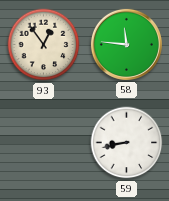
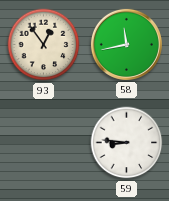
58: 11:46 -> 11:43 (126, 44)
59: 8:43 -> 8:46 (127, 143)
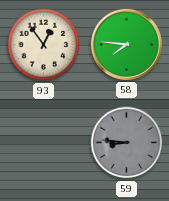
58: 11:43 -> 7:46 (126, 44)
59 dial: white -> grey (127, 143)
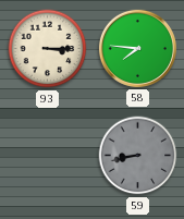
93: 12:54 -> 3:15 (48, 49)
59: 8:46 -> 8:43 (138, 156)
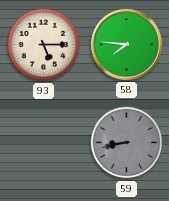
93: 3:15 -> 5:15 (44, 45)
